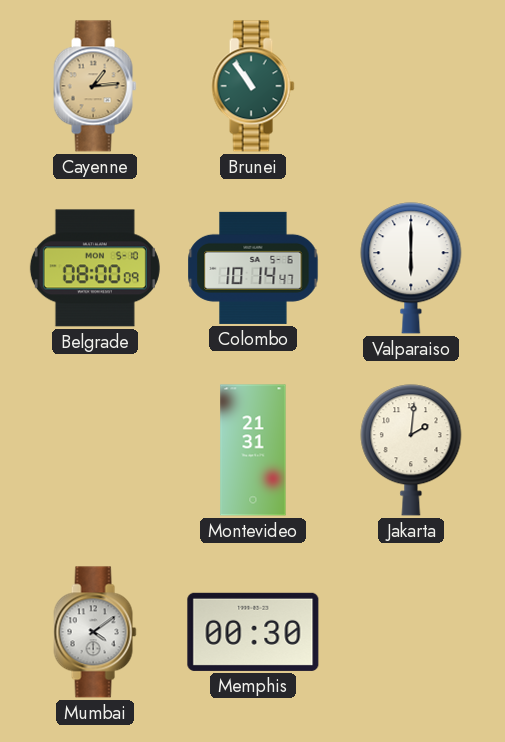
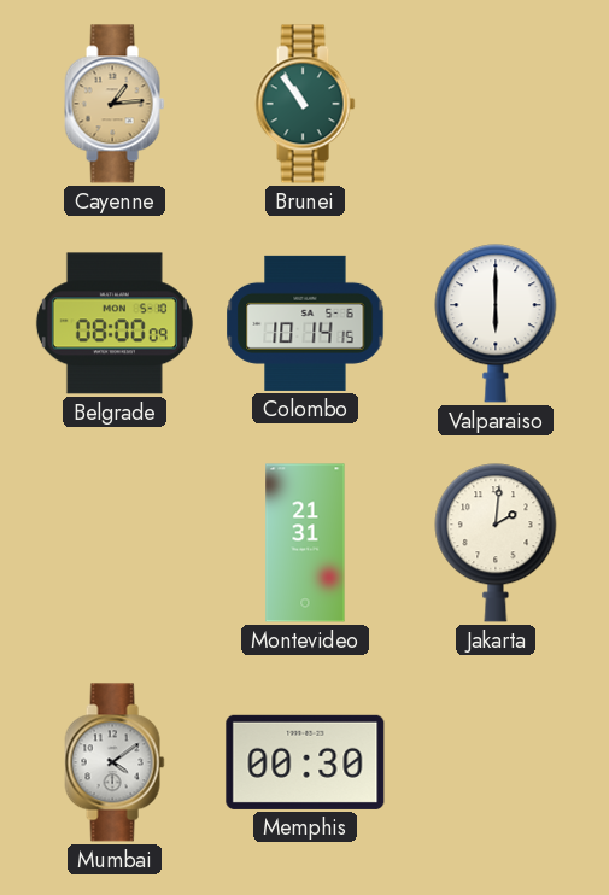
Colombo: 10:14:47 -> 10:14:15 (305, 323)
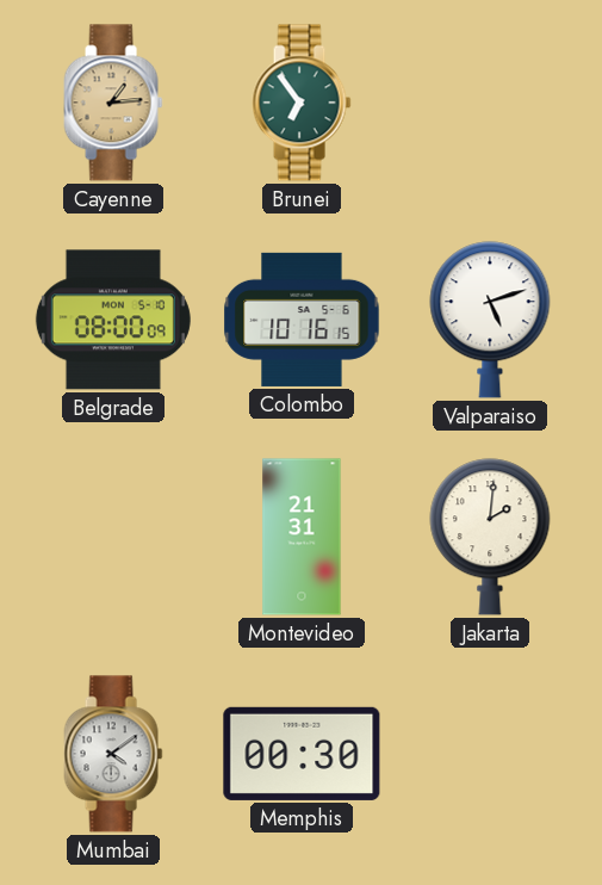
Brunei: 10:54 -> 6:54 (302, 103)
Colombo: 10:14 -> 10:16 (302, 320)
Valparaiso: 6:00 -> 5:12 (490, 320)
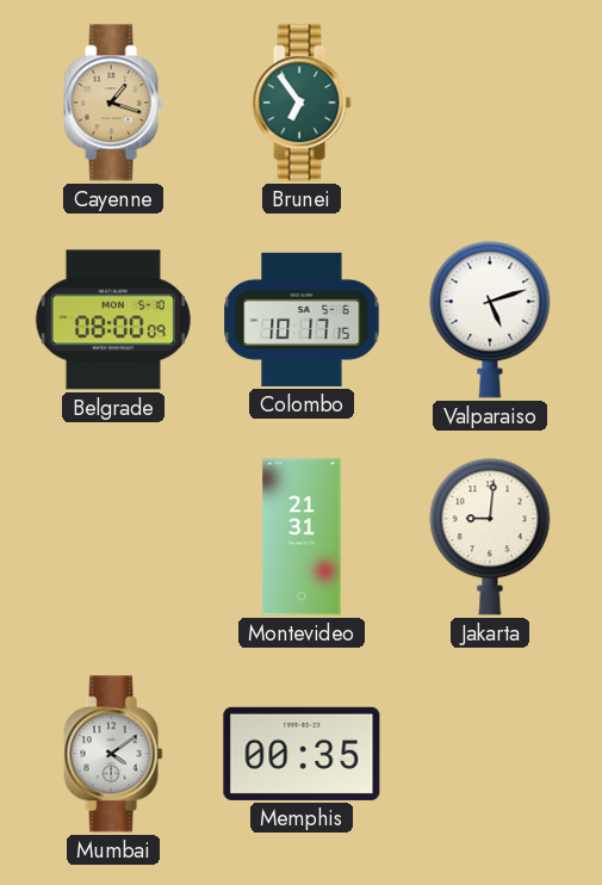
Cayenne: 1:14 -> 1:18 (113, 103)
Colombo: 10:16 -> 10:17 (302, 320)
Jakarta: 2:01 -> 9:01 (490, 537)
Memphis: 00:30 -> 00:35 (302, 754)
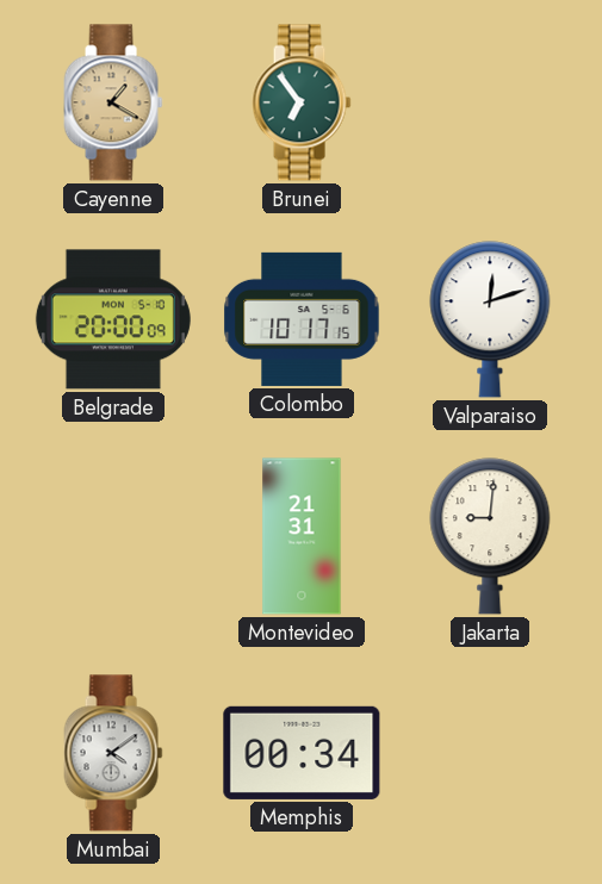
Cayenne: 1:18 -> 1:20 (113, 102)
Belgrade: 08:00 -> 20:00 (113, 319)
Valparaiso: 5:12 -> 12:12 (490, 319)
Memphis: 00:35 -> 00:34 (302, 753)
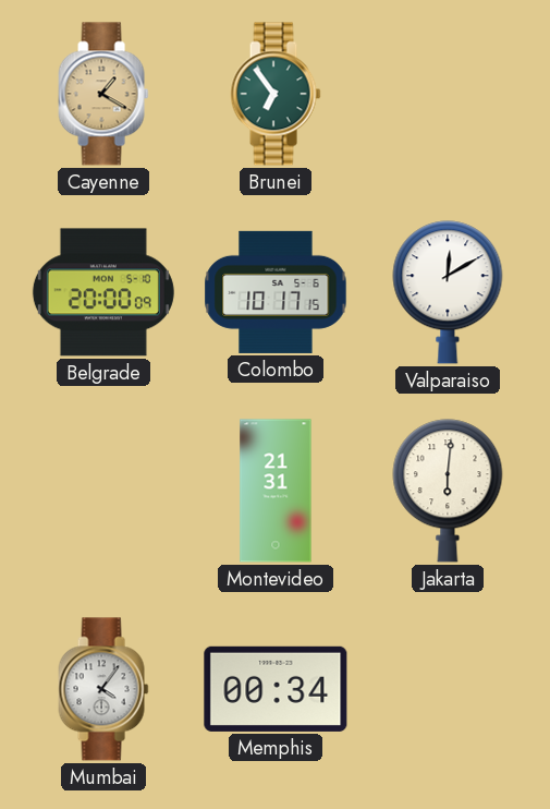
Valparaiso: 12:12 -> 12:10 (448, 292)
Jakarta: 9:01 -> 6:01 (448, 491)
Mumbai: 4:09 -> 4:06 (103, 689)
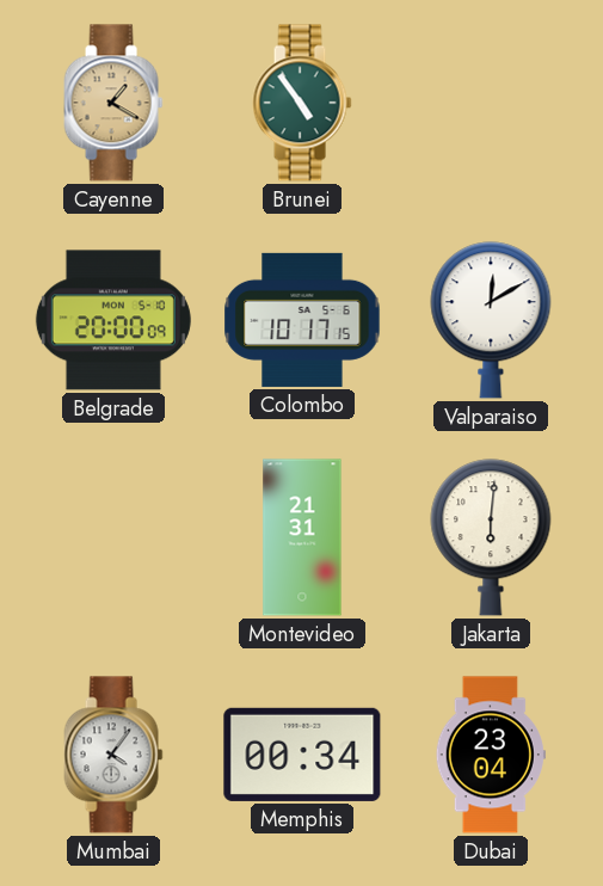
Brunei: 6:54 -> 4:54 (302, 103)
Dubai: none -> 23:04 (491, 755)
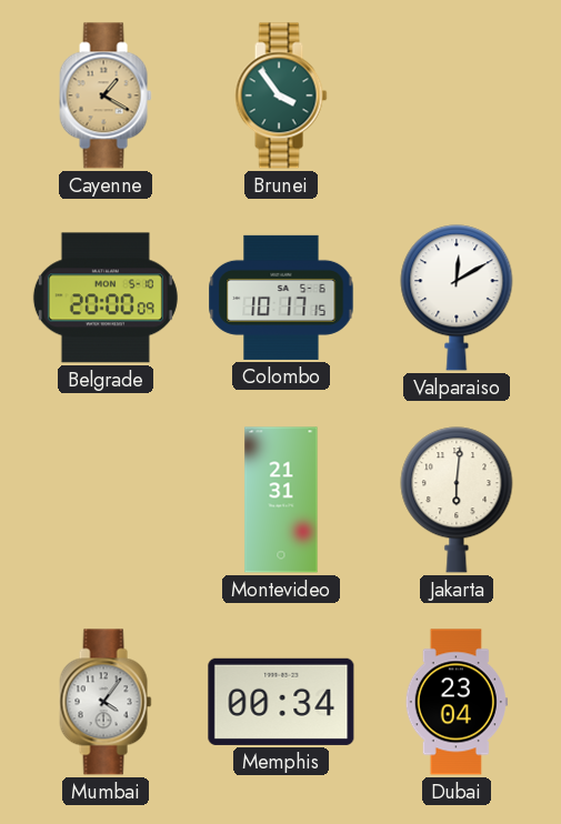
Brunei: 4:54 -> 3:54 (281, 96)
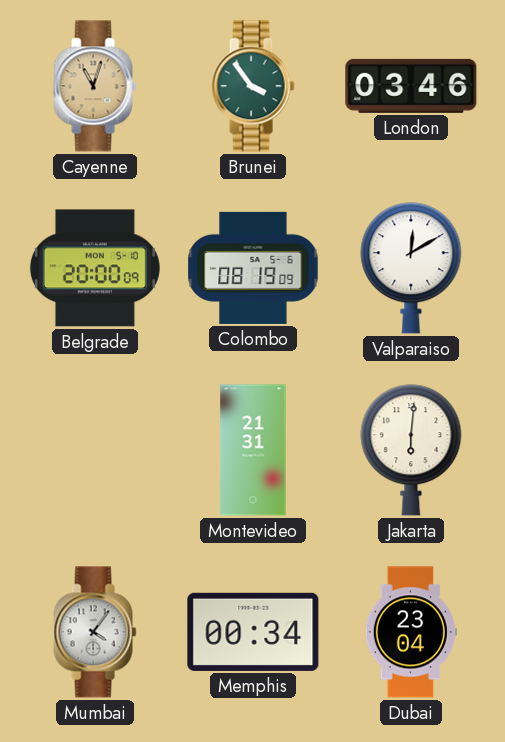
Cayenne: 1:20 -> 11:03 (95, 86)
London: none -> 03:46 (411, 86)
Colombo: 10:17 -> 08:19 (253, 268)
